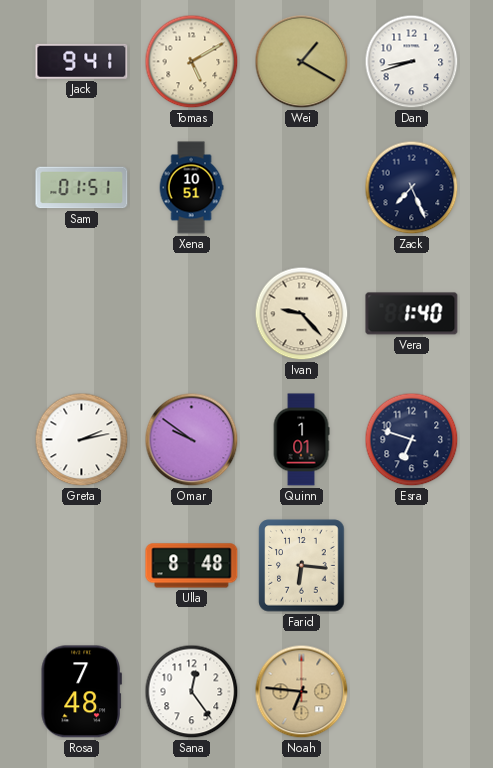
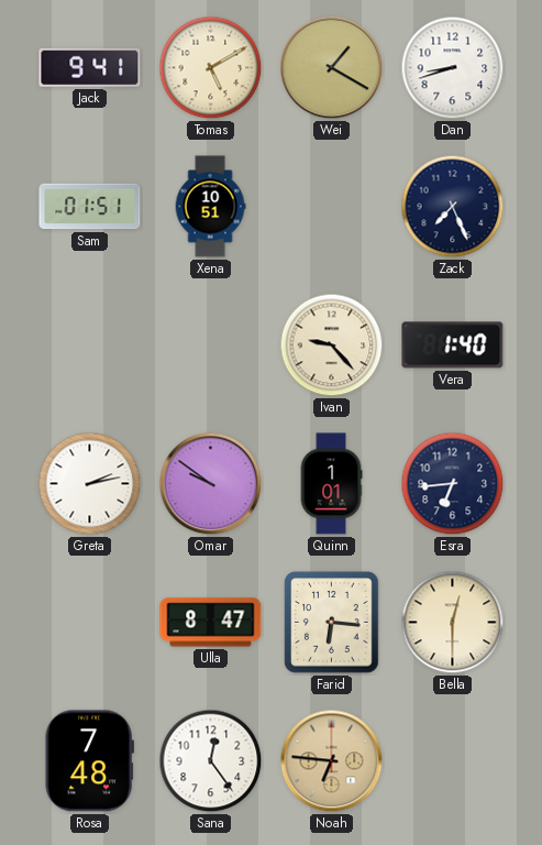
Esra: 6:48 -> 6:44 (453, 484)
Ulla: 8:48 -> 8:47 (211, 623)
Bella: none -> 12:30 (453, 623)
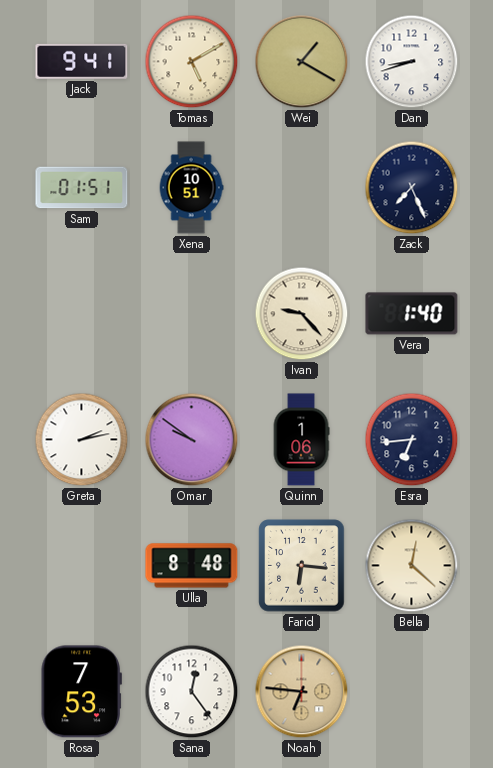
Quinn: 1:01 -> 1:06 (301, 440)
Ulla: 8:47 -> 8:48 (192, 566)
Bella: 12:30 -> 12:22 (412, 566)
Rosa: 7:48 -> 7:53 (81, 692)
